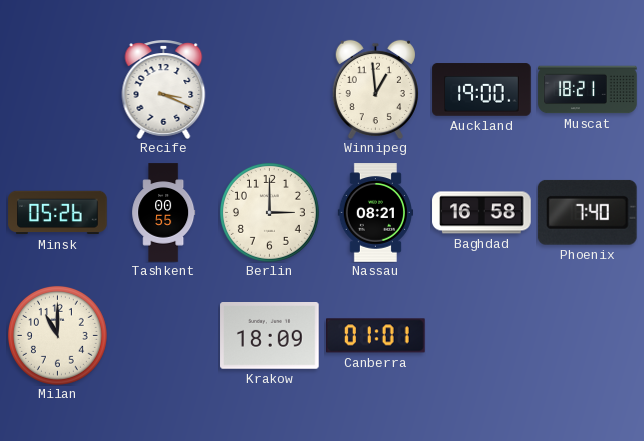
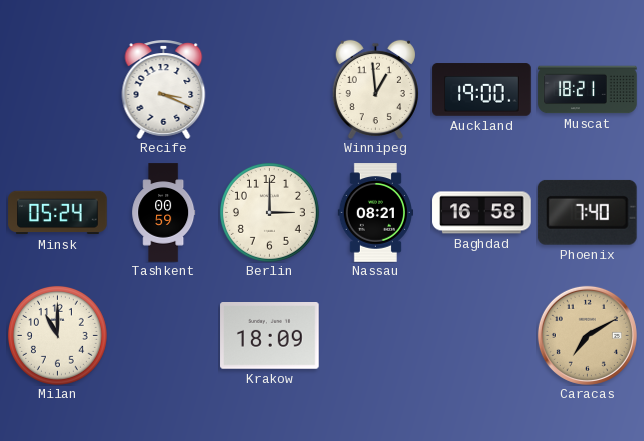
Minsk: 05:26 -> 05:24 (58, 213)
Tashkent: 00:55 -> 00:59 (164, 213)
Canberra: 01:01 -> none (376, 336)
Caracas: none -> 7:10 (587, 335)
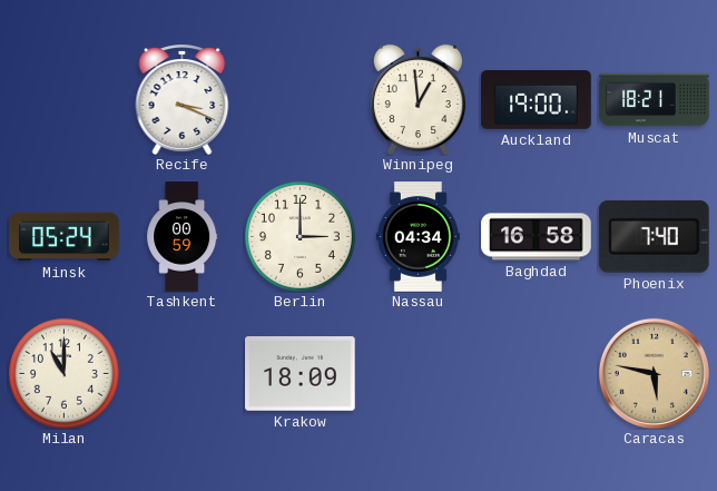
Nassau: 08:21 -> 04:34 (418, 237)
Caracas: 7:10 -> 5:47 (654, 373)
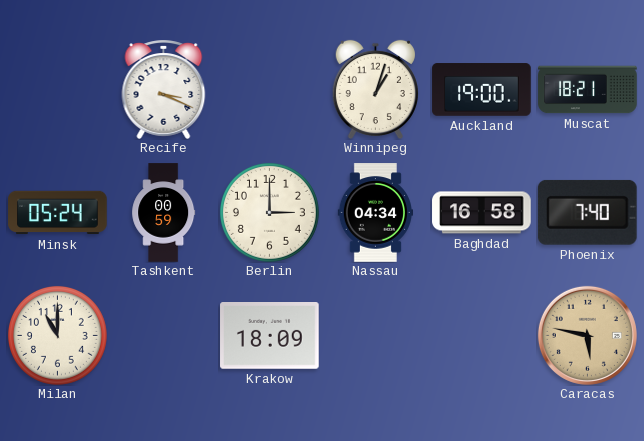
Winnipeg: 12:59 -> 1:03 (375, 89)
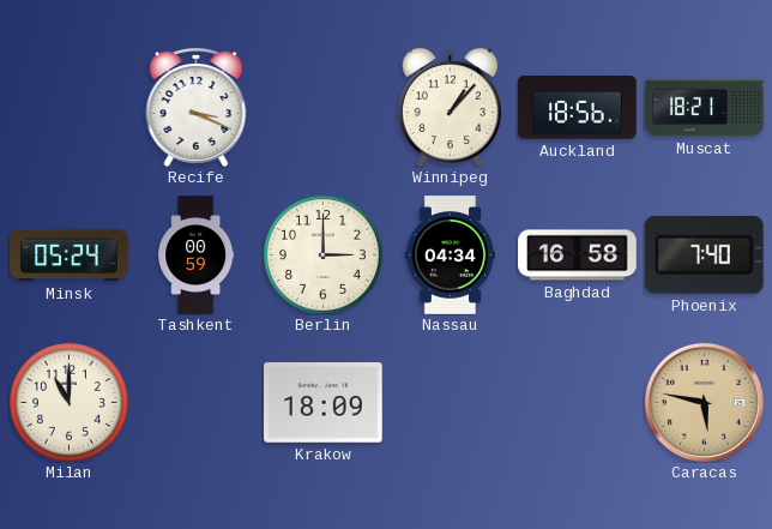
Winnipeg: 1:03 -> 1:07 (450, 107)
Auckland: 19:00 -> 18:56 (578, 108)
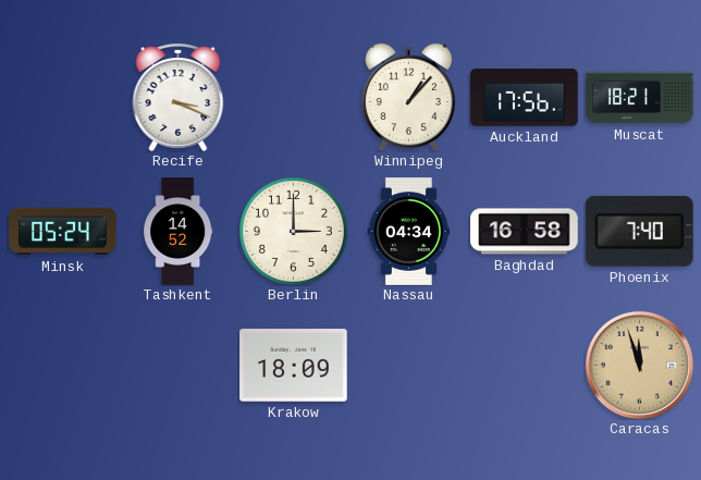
Auckland: 18:56 -> 17:56 (525, 98)
Tashkent: 00:59 -> 14:52 (179, 232)
Milan: 11:00 -> none (68, 402)
Caracas: 5:47 -> 11:57 (639, 365)
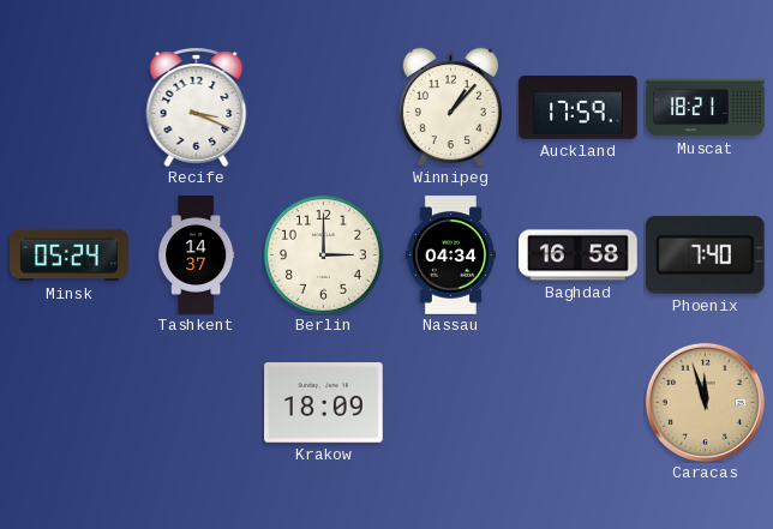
Auckland: 17:56 -> 17:59 (579, 108)
Tashkent: 14:52 -> 14:37 (197, 256)
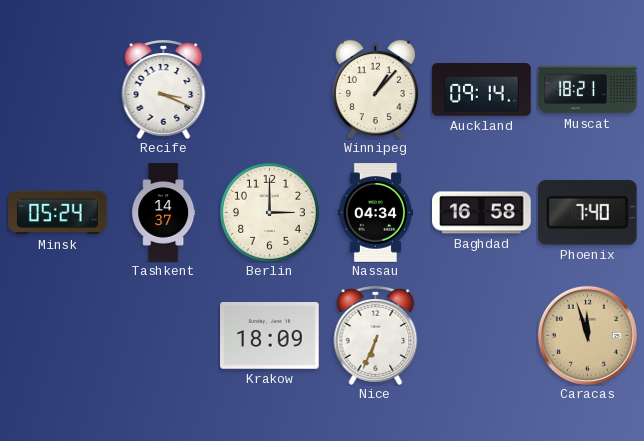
Auckland: 17:59 -> 09:14 (482, 90)
Nice: none -> 6:34 (376, 335)
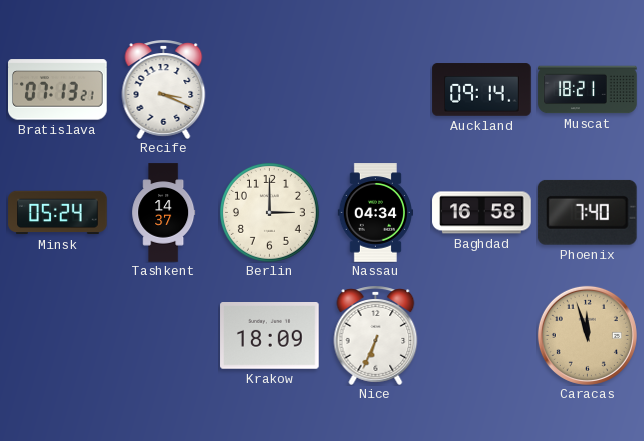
Bratislava: none -> 07:13 (58, 90)
Winnipeg: 1:07 -> none (375, 89)
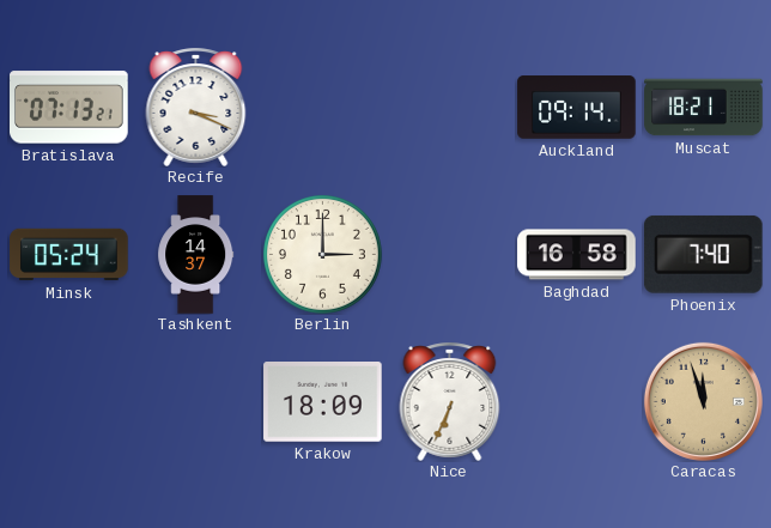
Nassau: 04:34 -> none (375, 213)
